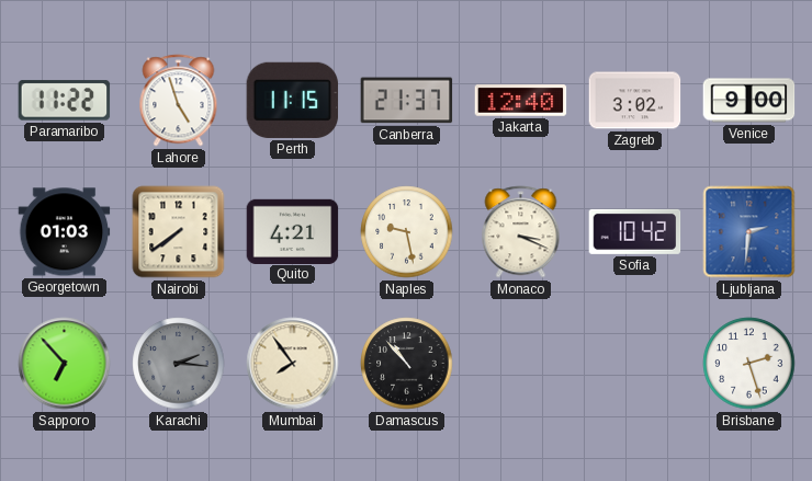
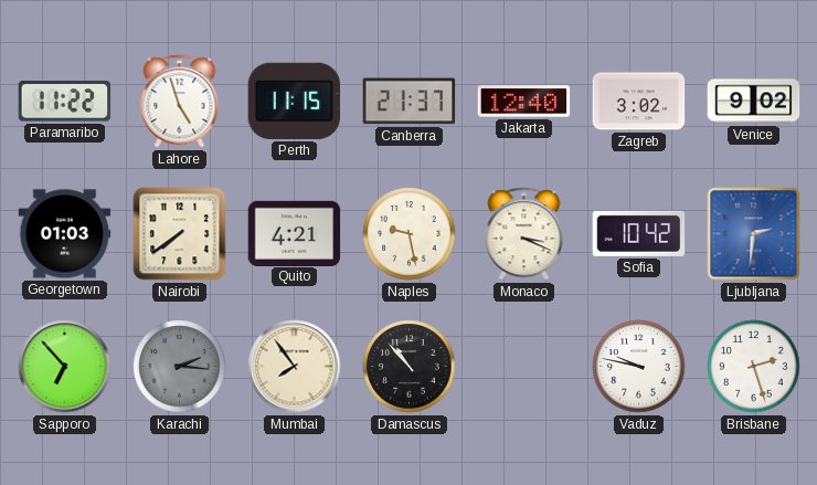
Venice: 9:00 -> 9:02 (754, 102)
Vaduz: none -> 9:47 (639, 367)
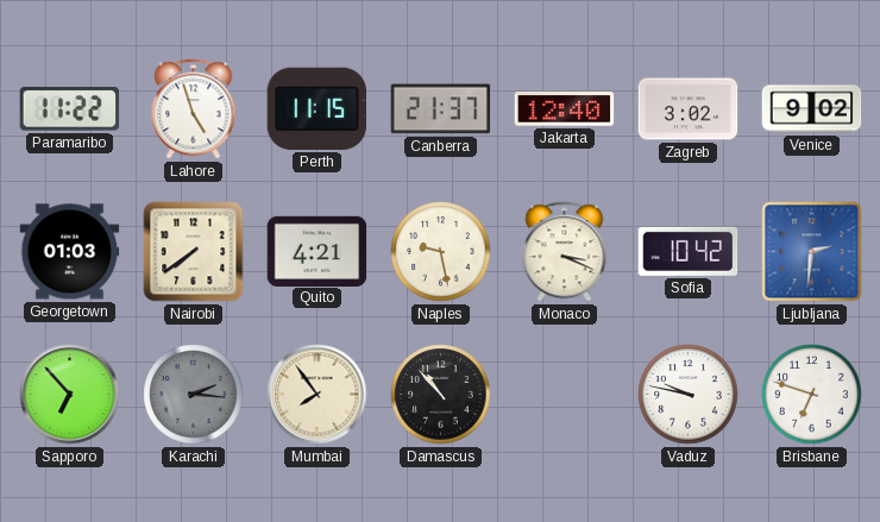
Brisbane: 2:27 -> 6:48 (812, 395)
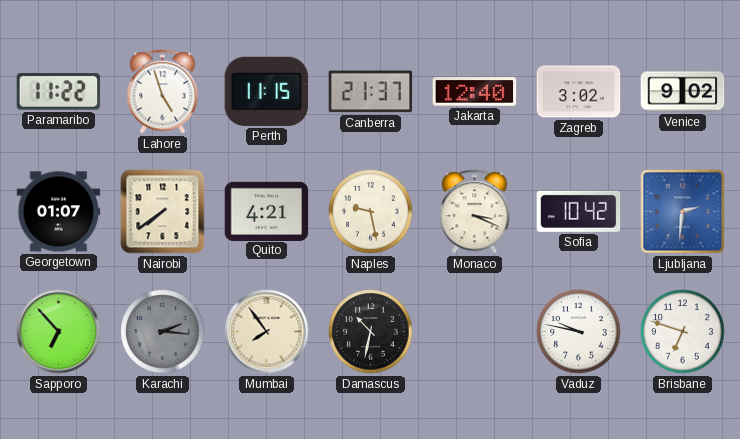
Georgetown: 01:03 -> 01:07 (59, 212)
Damascus: 10:53 -> 10:32 (371, 332)
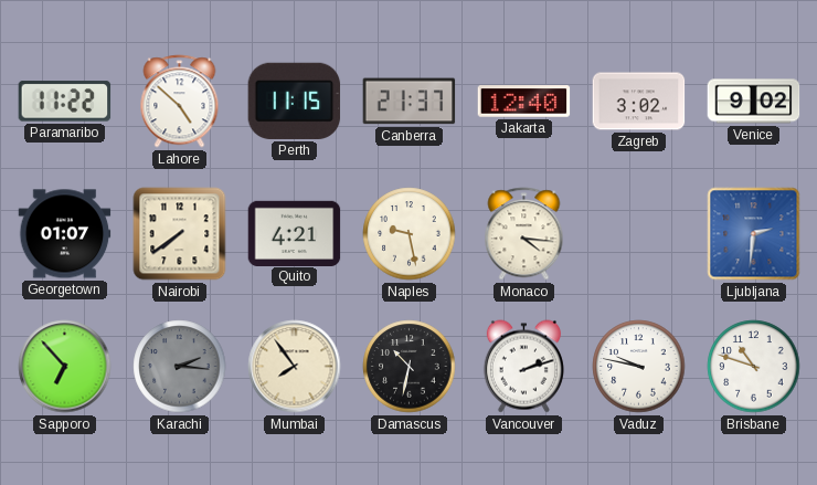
Lahore: 4:57 -> 4:52 (180, 102)
Monaco: 3:19 -> 4:16 (524, 234)
Sofia: 10:42 -> none (579, 211)
Vancouver: none -> 2:12 (523, 367)
Brisbane: 6:48 -> 10:48 (754, 367)
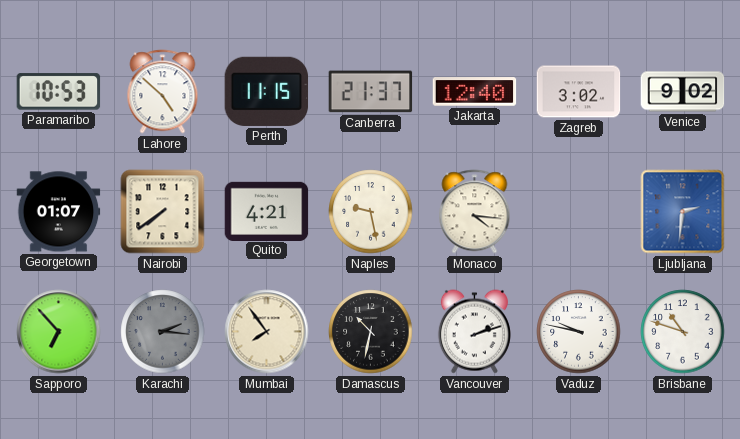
Paramaribo: 11:22 -> 10:53 (59, 92)
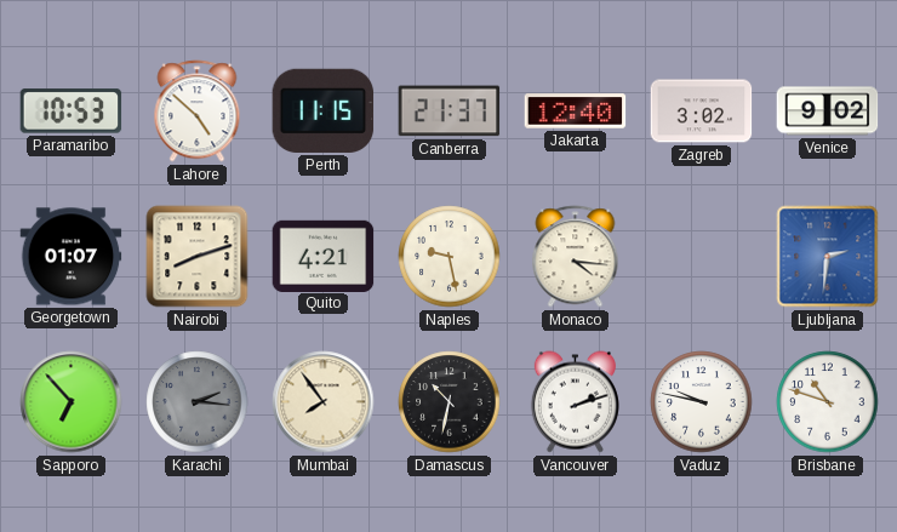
Nairobi: 7:39 -> 8:12 (198, 257)
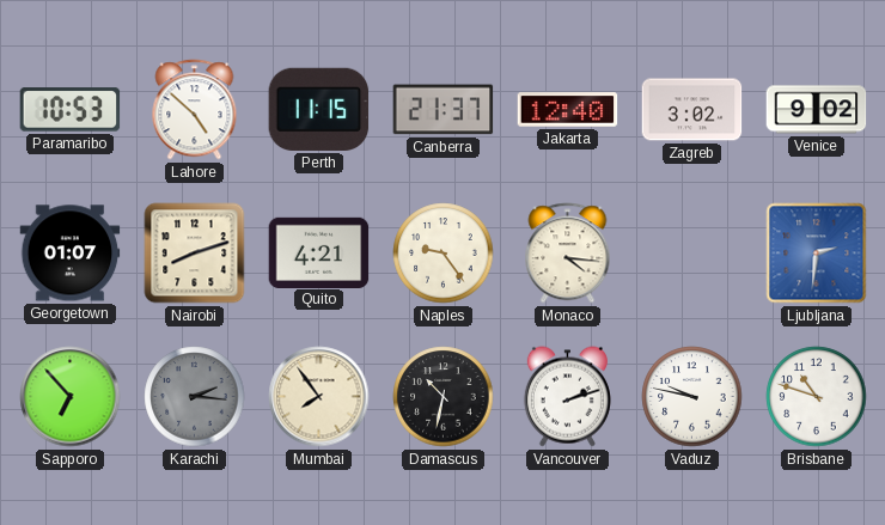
Naples: 9:28 -> 9:24 (444, 254)
